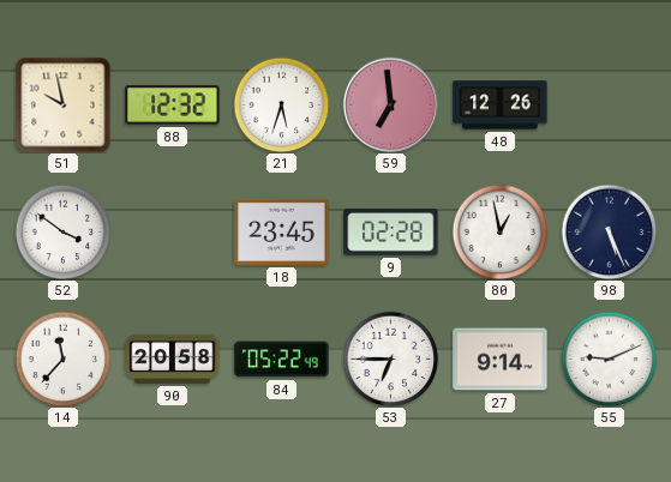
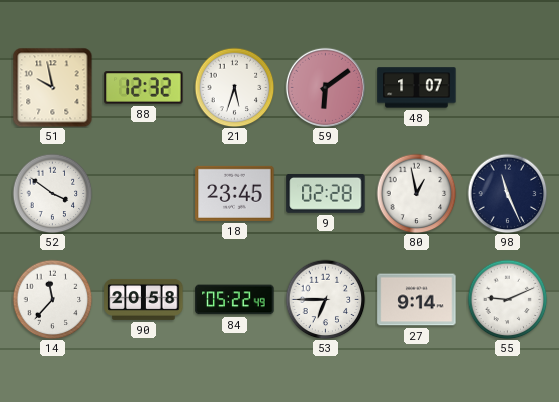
59: 6:59 -> 6:09 (325, 87)
48: 12:26 -> 1:07 (417, 88)
98: 5:26 -> 11:26 (507, 193)
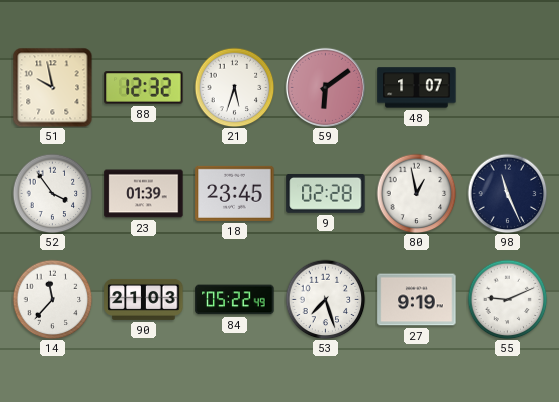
52: 3:51 -> 3:54 (52, 193)
23: none -> 01:39 (144, 194)
90: 20:58 -> 21:03 (144, 299)
53: 6:45 -> 7:27 (325, 299)
27: 9:14 -> 9:19 (417, 300)
